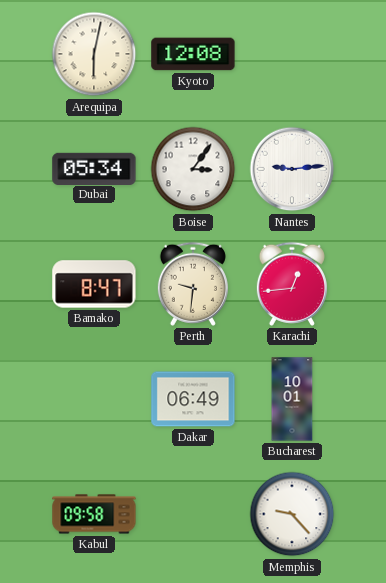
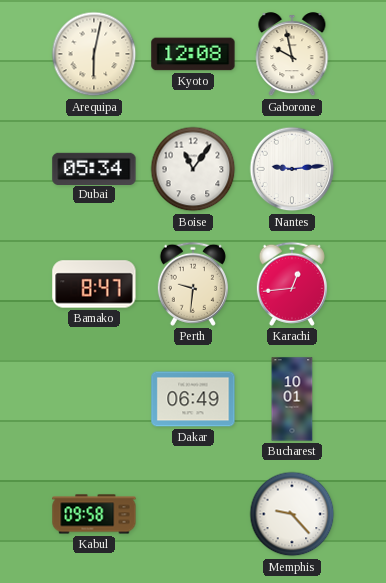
Gaborone: none -> 9:58 (292, 55)
Boise: 3:06 -> 11:06 (193, 169)
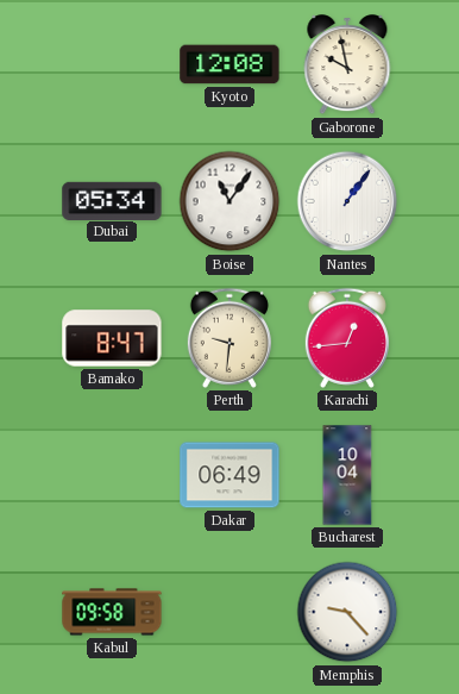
Arequipa: 6:02 -> none (94, 54)
Nantes: 9:14 -> 1:06 (347, 201)
Bucharest: 10:01 -> 10:04 (347, 475)
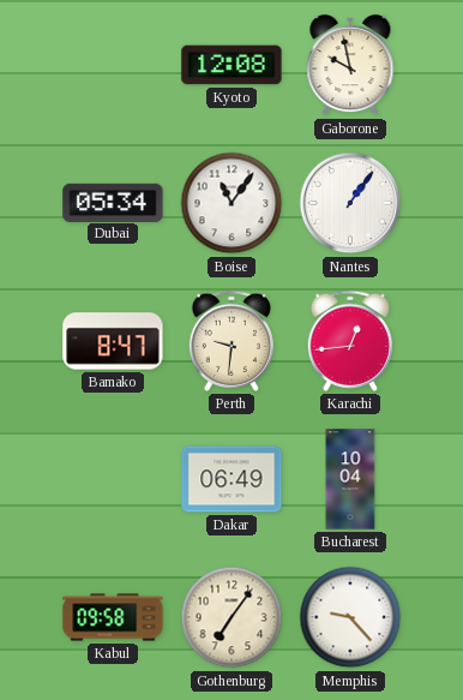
Gothenburg: none -> 7:06 (231, 617)
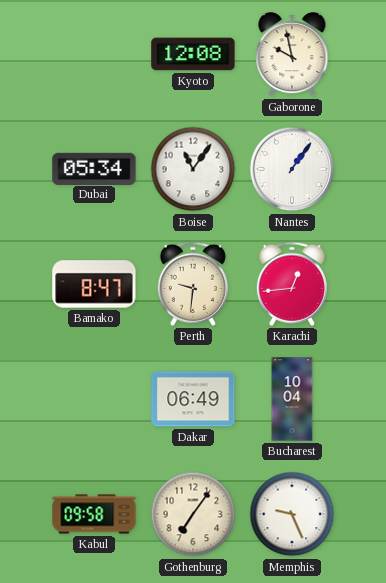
Memphis: 9:23 -> 9:26 (292, 514)
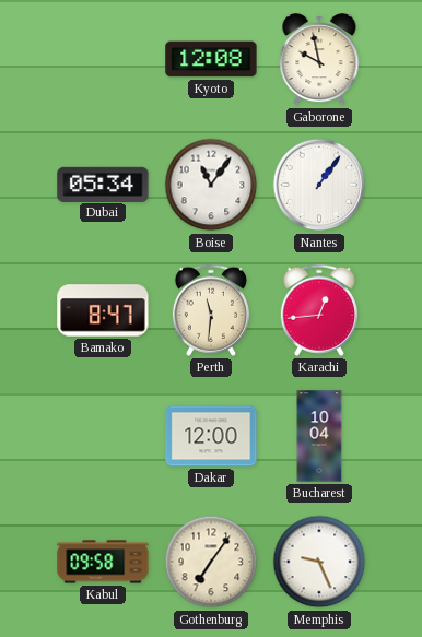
Perth: 9:31 -> 11:31 (211, 310)
Dakar: 06:49 -> 12:00 (211, 436)
